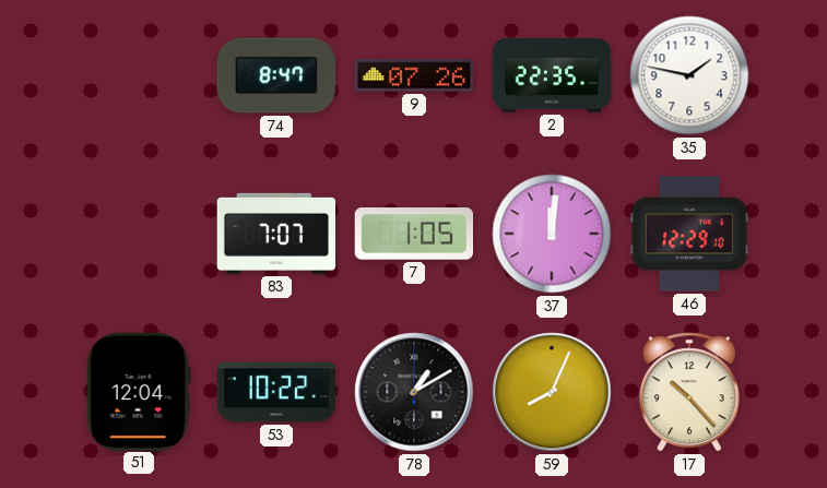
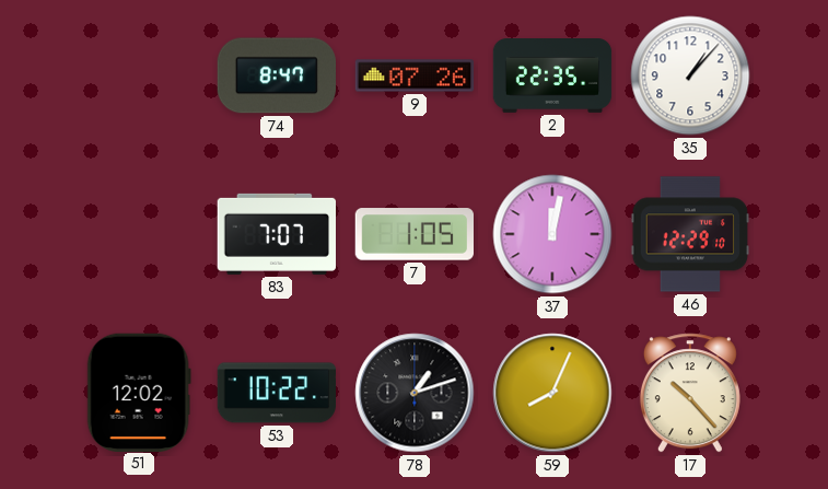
35: 1:47 -> 1:07 (690, 75)
37: 12:01 -> 12:02 (552, 234)
51: 12:04 -> 12:02 (139, 392)
78: 1:10 -> 1:12 (415, 393)
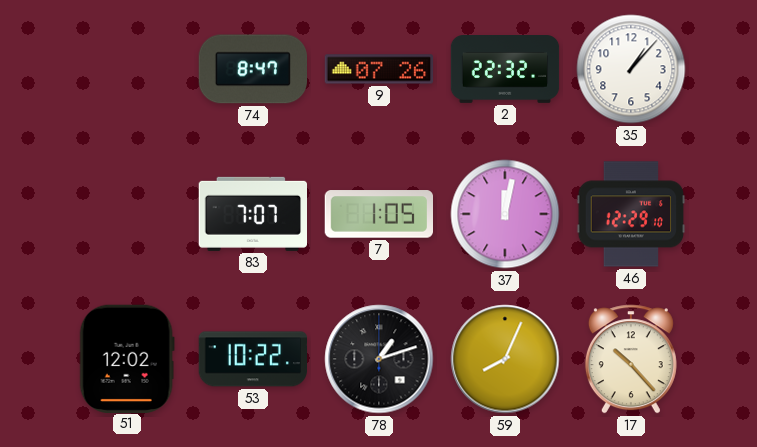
2: 22:35 -> 22:32 (505, 70)
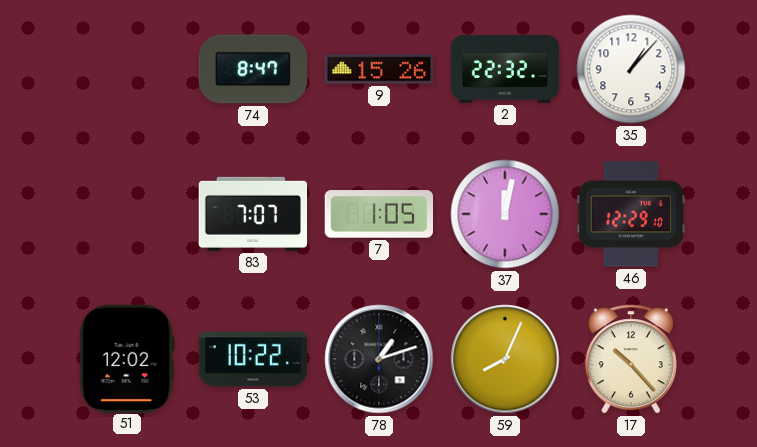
9: 07:26 -> 15:26 (379, 69)
